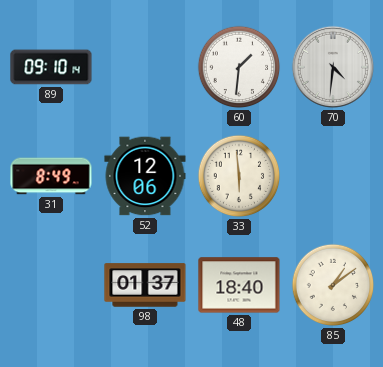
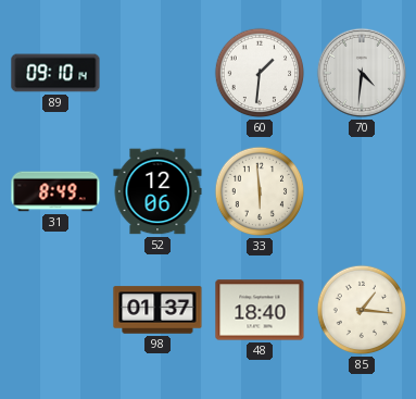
85: 1:09 -> 1:16 (362, 310)
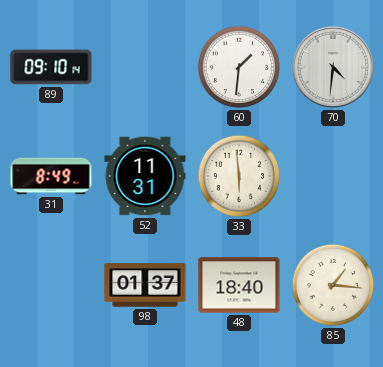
52: 12:06 -> 11:31 (145, 176)
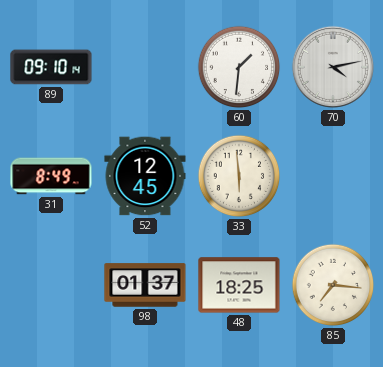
70: 4:31 -> 4:13 (333, 67)
52: 11:31 -> 12:45 (145, 176)
48: 18:40 -> 18:25 (239, 285)
85: 1:16 -> 7:16 (333, 285)
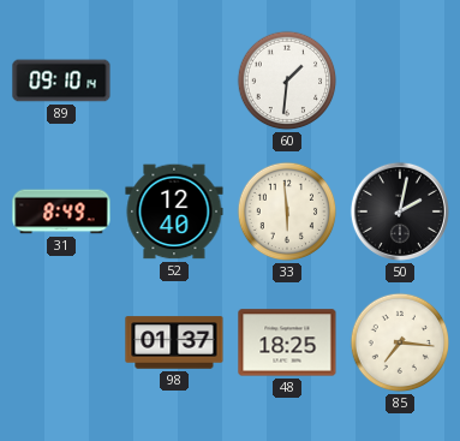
70: 4:13 -> none (333, 67)
52: 12:45 -> 12:40 (174, 211)
50: none -> 2:02 (400, 211)
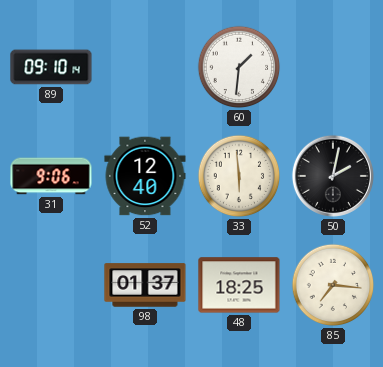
31: 8:49 -> 9:06 (51, 176)
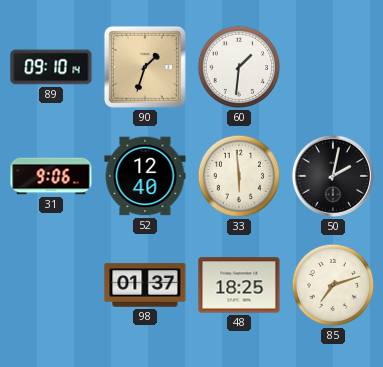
90: none -> 1:33 (145, 67)
85: 7:16 -> 7:12 (333, 285)
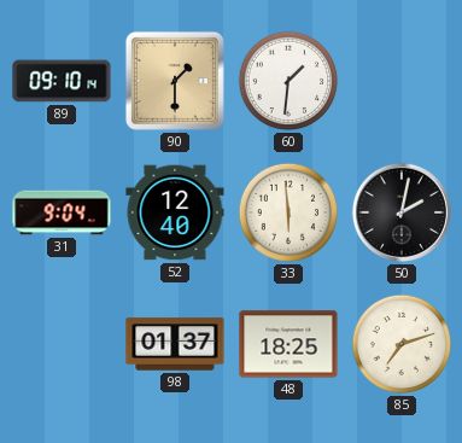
90: 1:33 -> 1:30 (175, 81)
31: 9:06 -> 9:04 (62, 212)
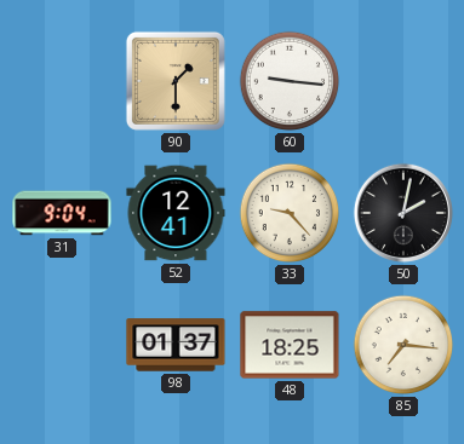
89: 09:10 -> none (62, 81)
60: 1:31 -> 9:16 (290, 81)
52: 12:40 -> 12:41 (176, 213)
33: 5:59 -> 9:23 (290, 213)
85: 7:12 -> 7:16 (403, 345)
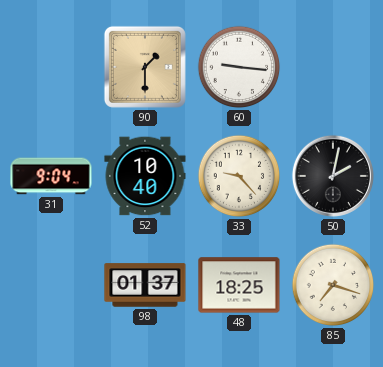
52: 12:41 -> 10:40 (145, 176)
85: 7:16 -> 7:18 (333, 285)
